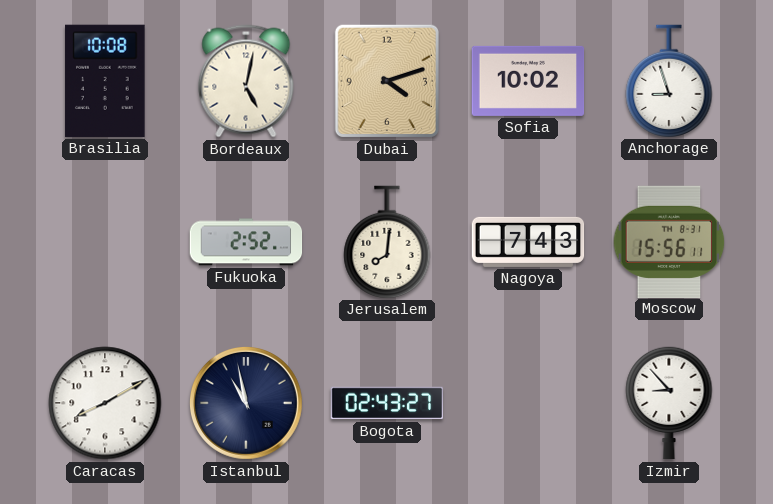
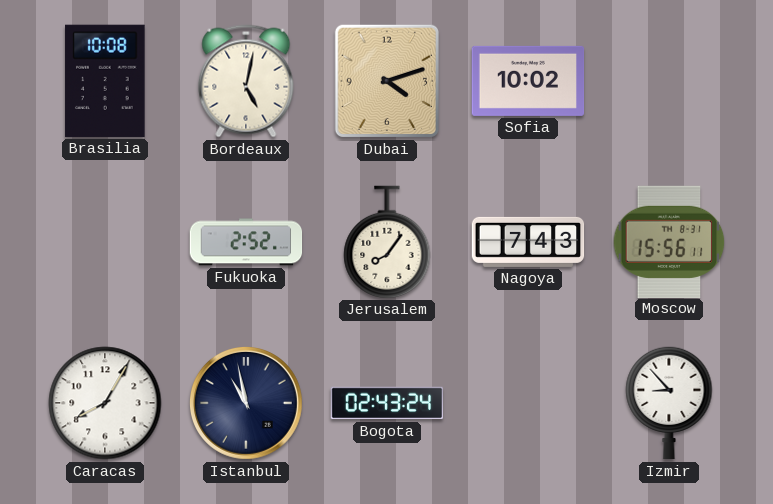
Anchorage: 8:57 -> none (669, 81)
Jerusalem: 8:01 -> 8:06 (387, 242)
Caracas: 8:10 -> 8:05 (105, 403)
Bogota: 02:43:27 -> 02:43:24 (387, 403)
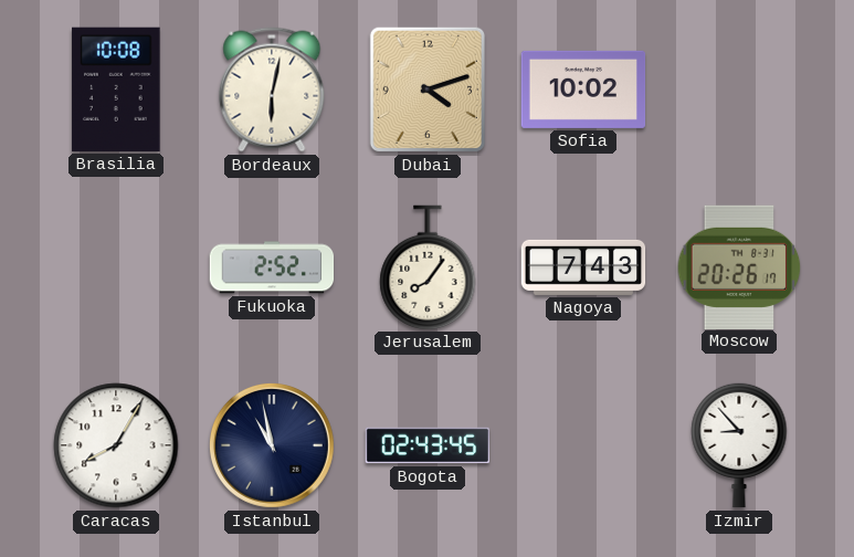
Bordeaux: 5:02 -> 6:02 (272, 90)
Moscow: 15:56 -> 20:26 (739, 266)
Bogota: 02:43:24 -> 02:43:45 (428, 445)
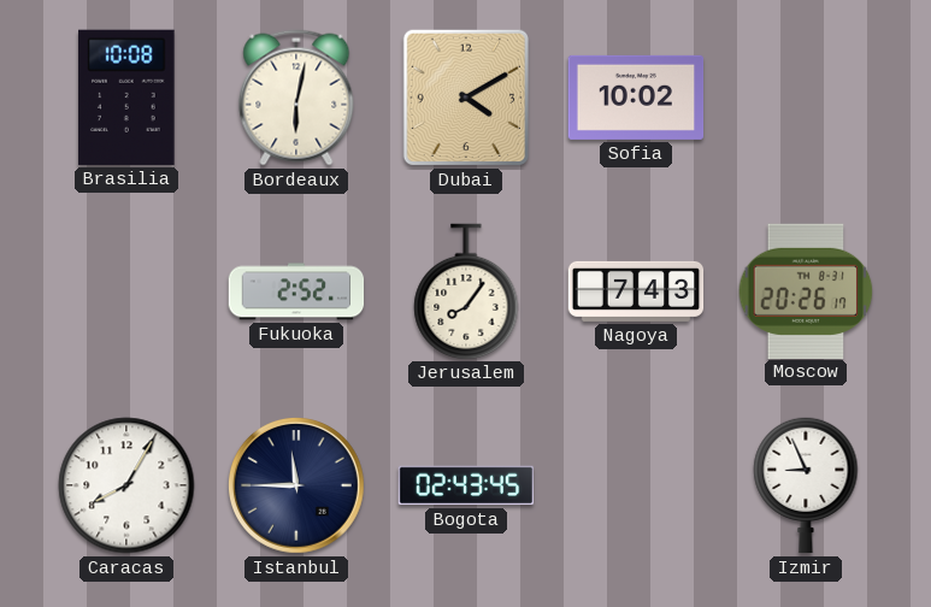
Dubai: 4:12 -> 4:10 (466, 98)
Istanbul: 10:58 -> 11:45 (296, 485)
Izmir: 8:53 -> 8:56 (806, 485)
